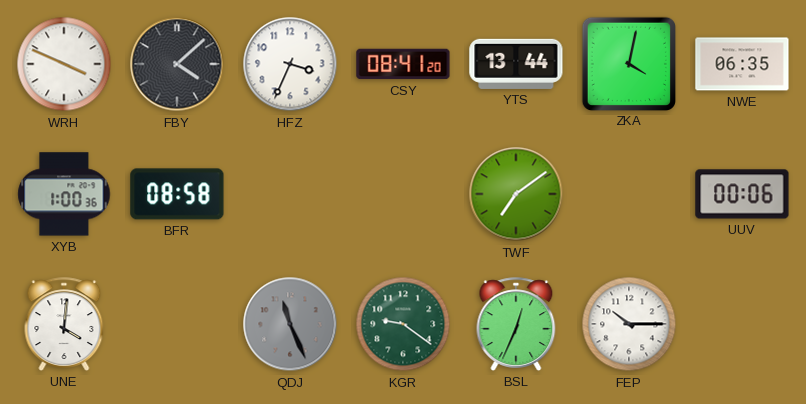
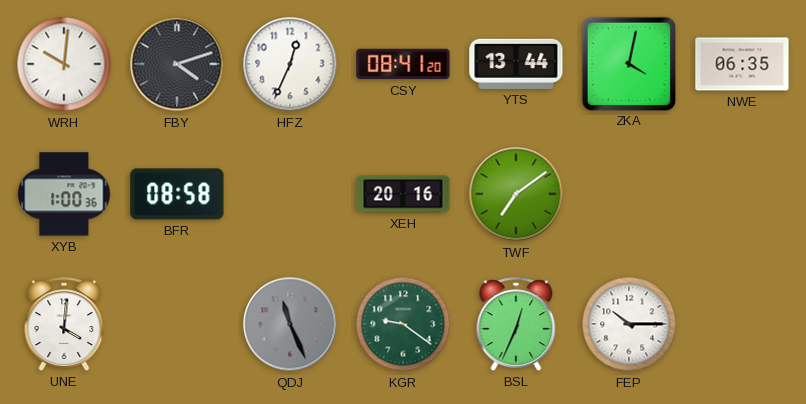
WRH: 3:49 -> 10:01 (64, 64)
FBY: 4:08 -> 4:12 (177, 64)
HFZ: 3:34 -> 12:34 (290, 64)
XEH: none -> 20:16 (403, 194)
UUV: 00:06 -> none (742, 194)
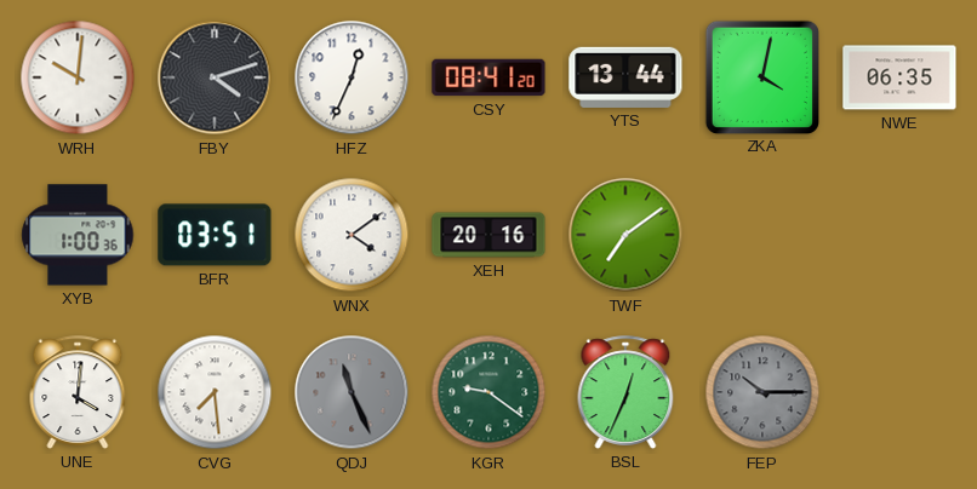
BFR: 08:58 -> 03:51 (215, 235)
WNX: none -> 4:09 (352, 235)
CVG: none -> 7:29 (215, 392)
FEP dial: white -> grey (762, 392)
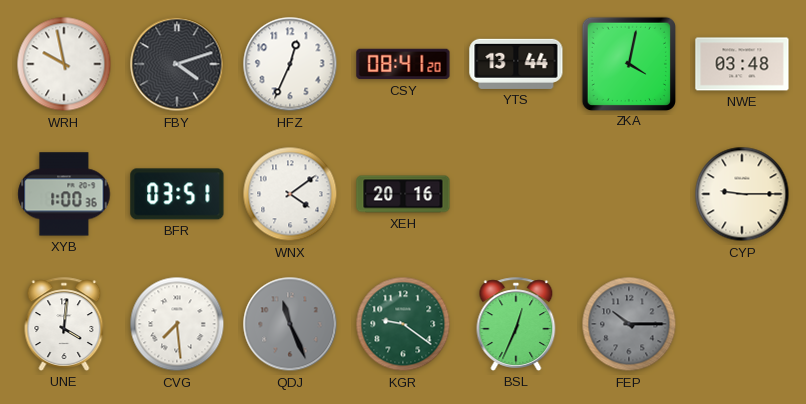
WRH: 10:01 -> 9:58 (64, 64)
NWE: 06:35 -> 03:48 (742, 64)
TWF: 7:09 -> none (625, 235)
CYP: none -> 9:15 (742, 194)
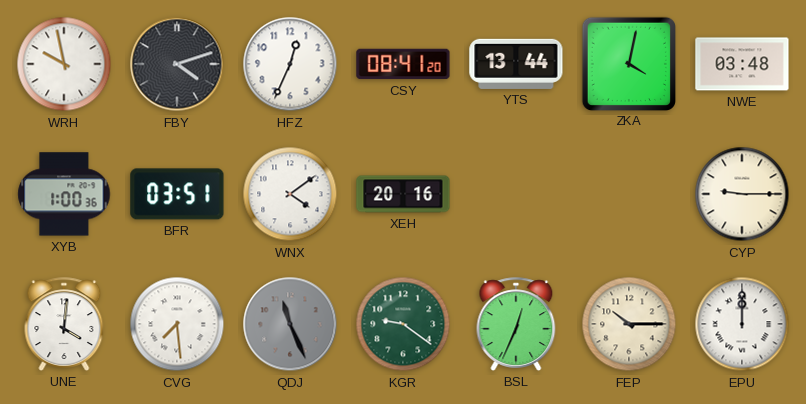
FEP dial: grey -> cream (629, 324)
EPU: none -> 12:00 (742, 324)
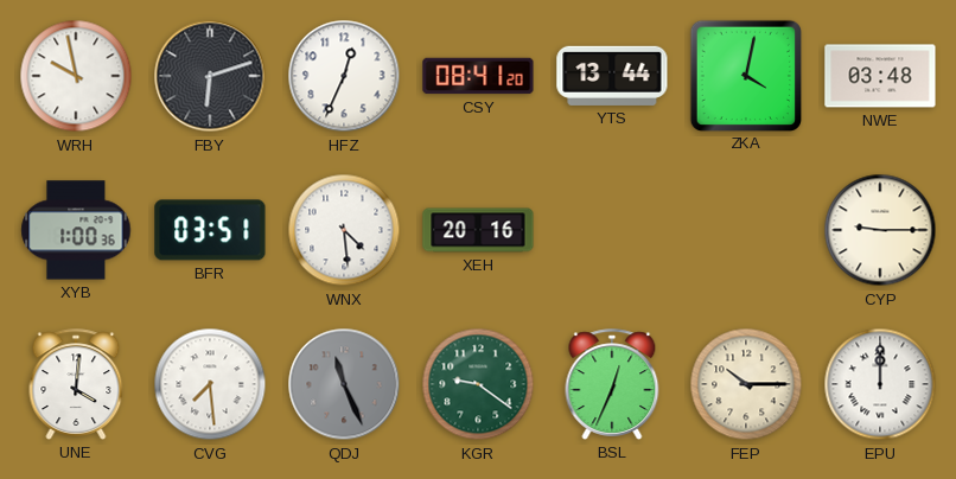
FBY: 4:12 -> 6:12 (210, 76)
WNX: 4:09 -> 4:29 (344, 230)
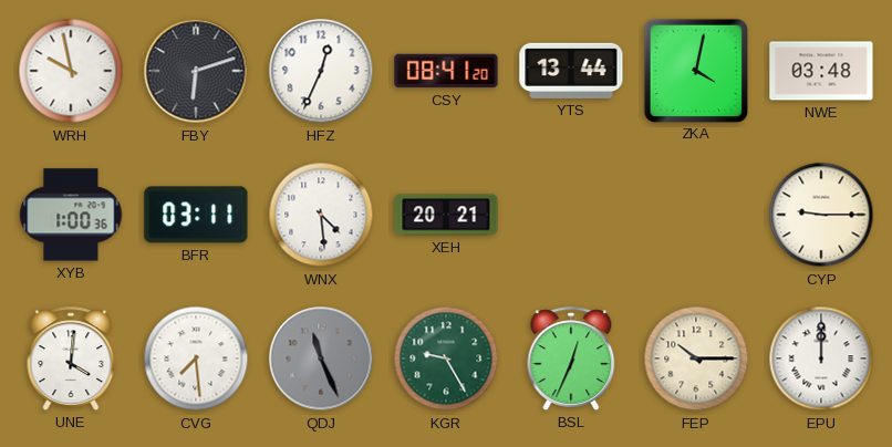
BFR: 03:51 -> 03:11 (196, 215)
XEH: 20:16 -> 20:21 (446, 215)
KGR: 9:21 -> 9:25 (446, 358)
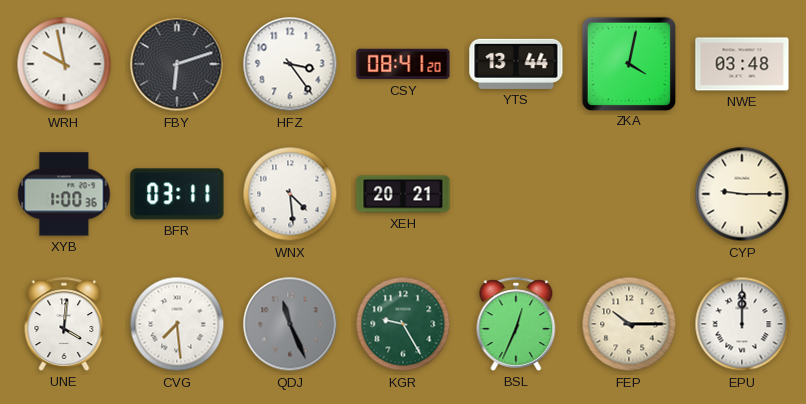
HFZ: 12:34 -> 3:24 (290, 64)
